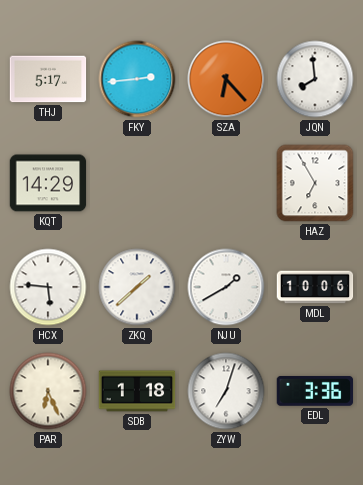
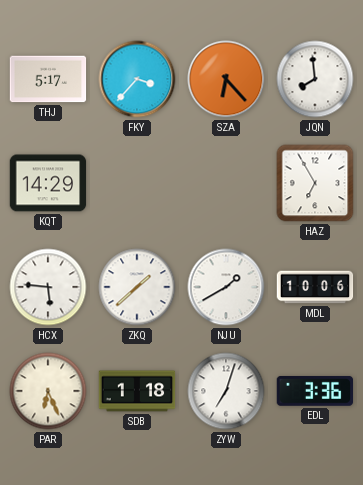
FKY: 2:44 -> 3:37 (137, 79)
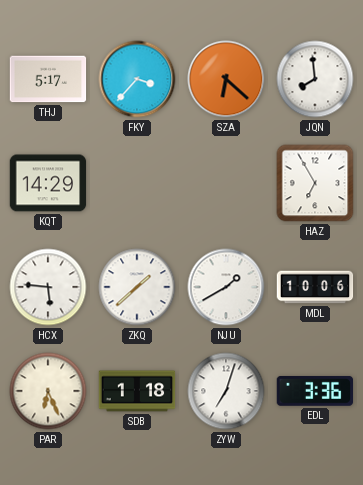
SZA: 6:23 -> 6:22 (226, 79)
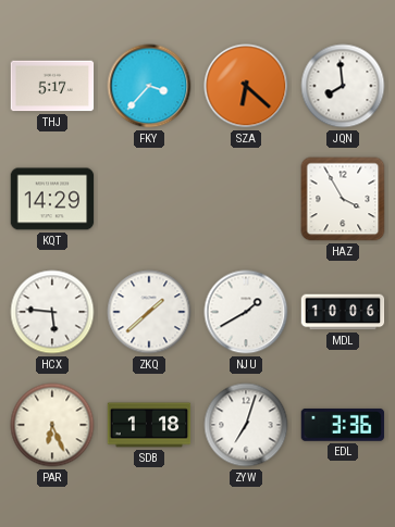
HAZ: 6:55 -> 3:55 (343, 199)
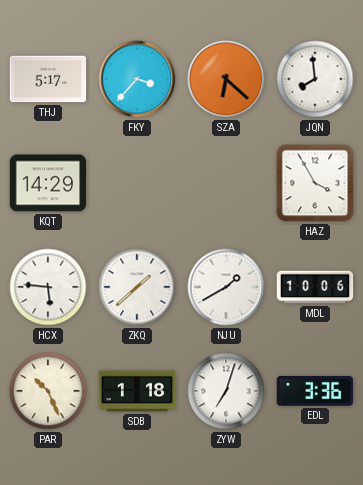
PAR: 6:26 -> 10:26 (48, 391)
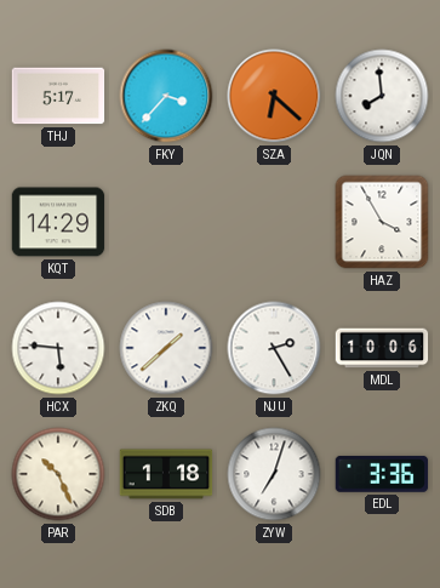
NJU: 1:40 -> 2:25 (274, 348)
